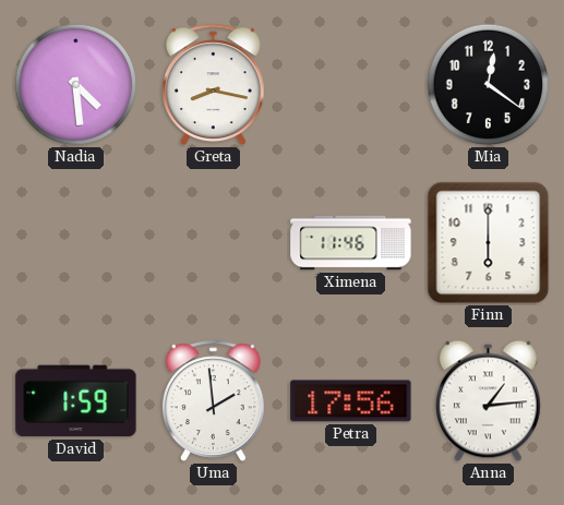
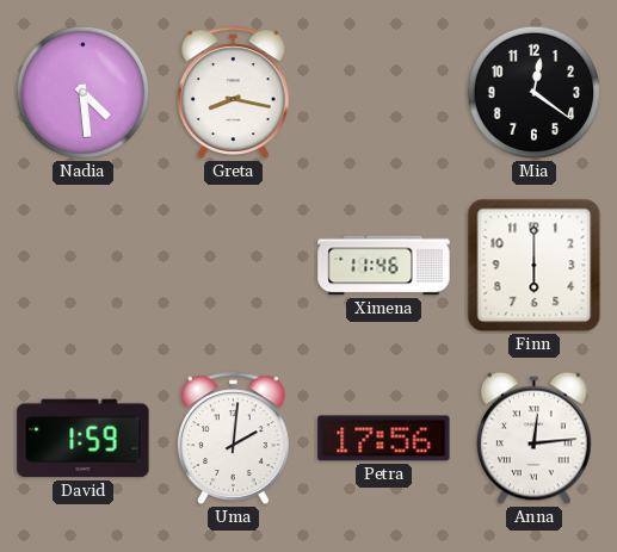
Uma: 1:59 -> 2:01 (234, 438)
Anna: 1:14 -> 12:14 (535, 439)
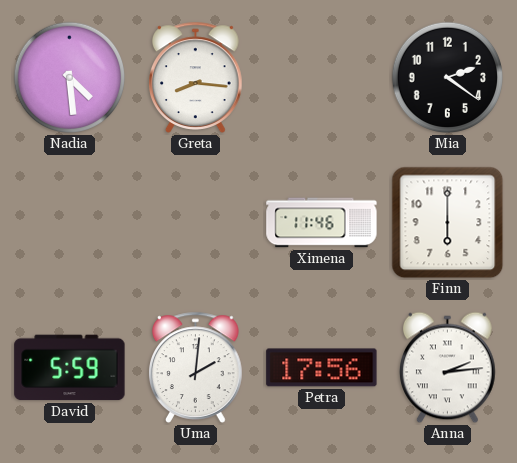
Greta: 8:17 -> 8:16 (196, 77)
Mia: 12:21 -> 2:21 (448, 78)
David: 1:59 -> 5:59 (70, 368)
Anna: 12:14 -> 2:14 (448, 368)
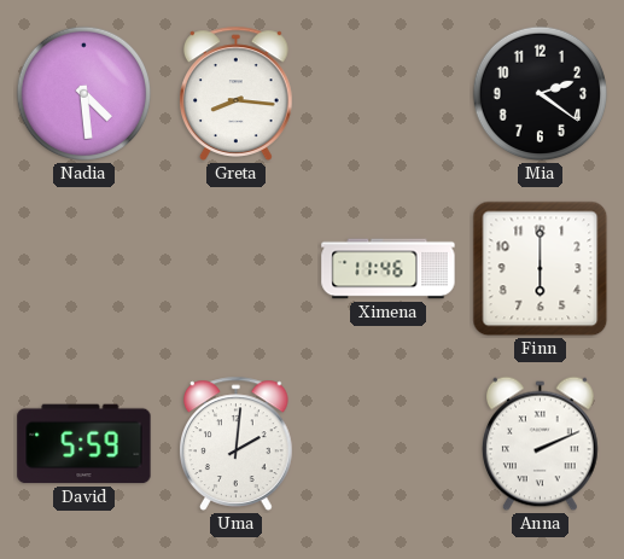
Petra: 17:56 -> none (322, 368)
Anna: 2:14 -> 2:11 (541, 444)
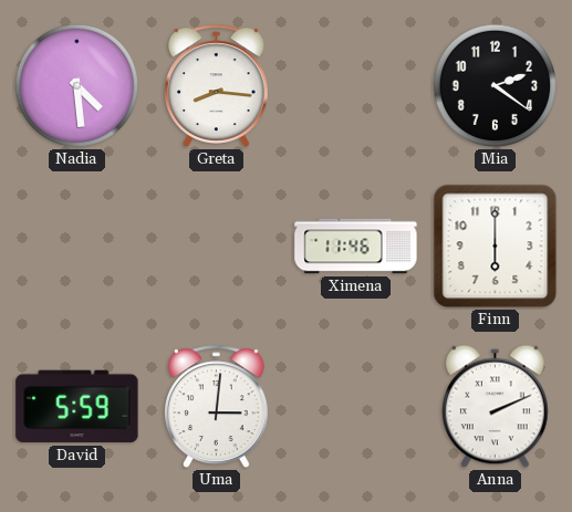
Uma: 2:01 -> 3:01 (217, 406)
